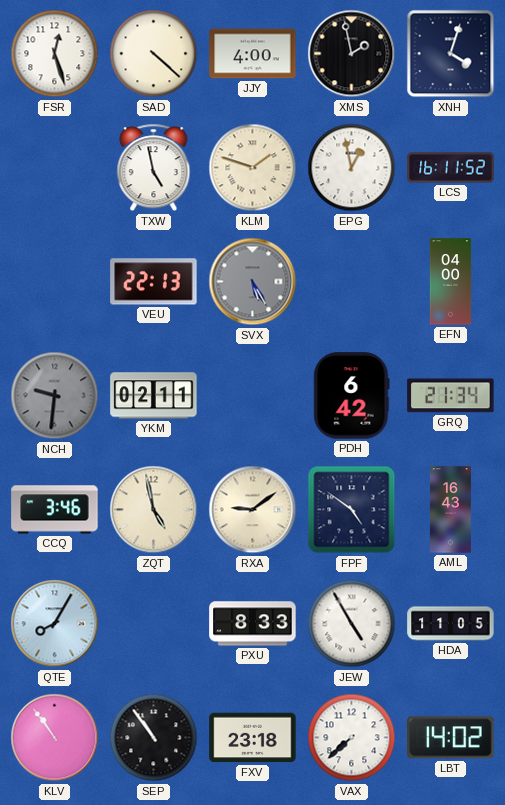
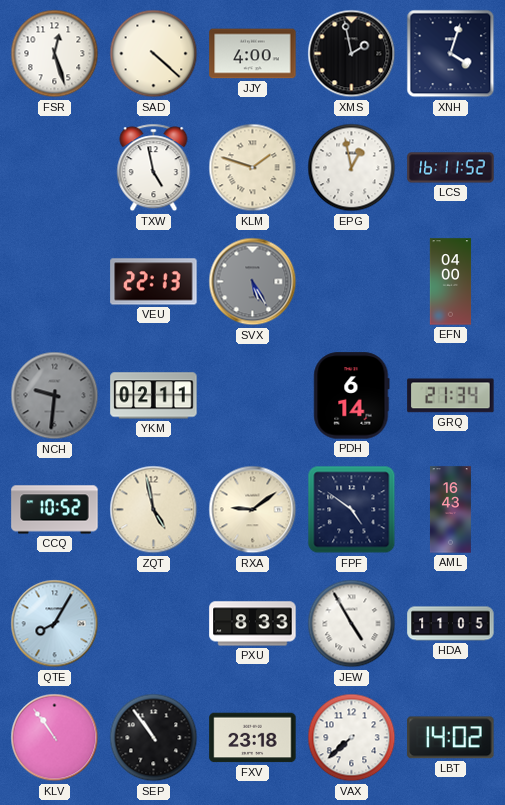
PDH: 6:42 -> 6:14 (352, 396)
CCQ: 3:46 -> 10:52 (55, 510)
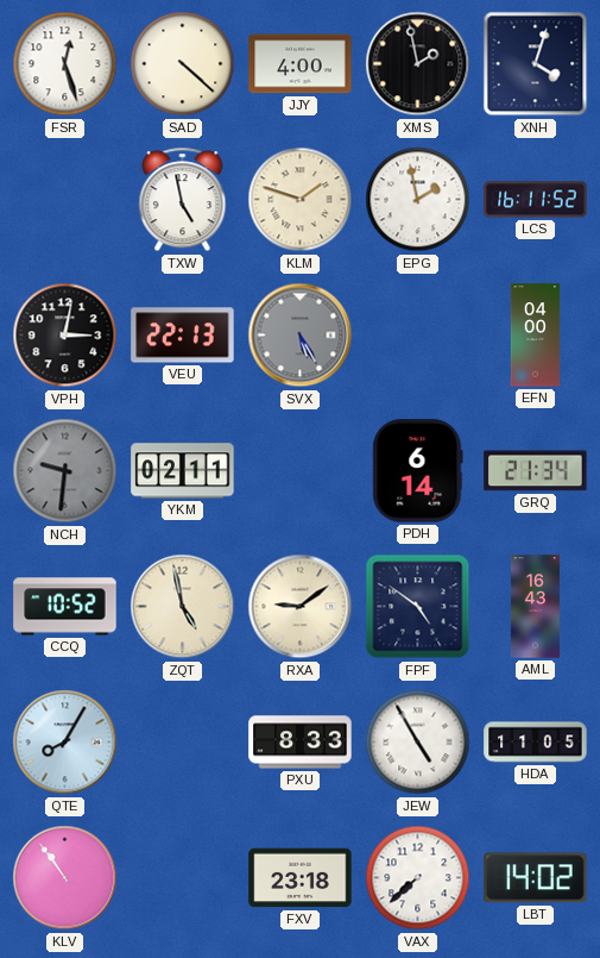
EPG: 12:58 -> 1:58 (418, 200)
VPH: none -> 3:02 (65, 336)
SEP: 10:54 -> none (154, 738)
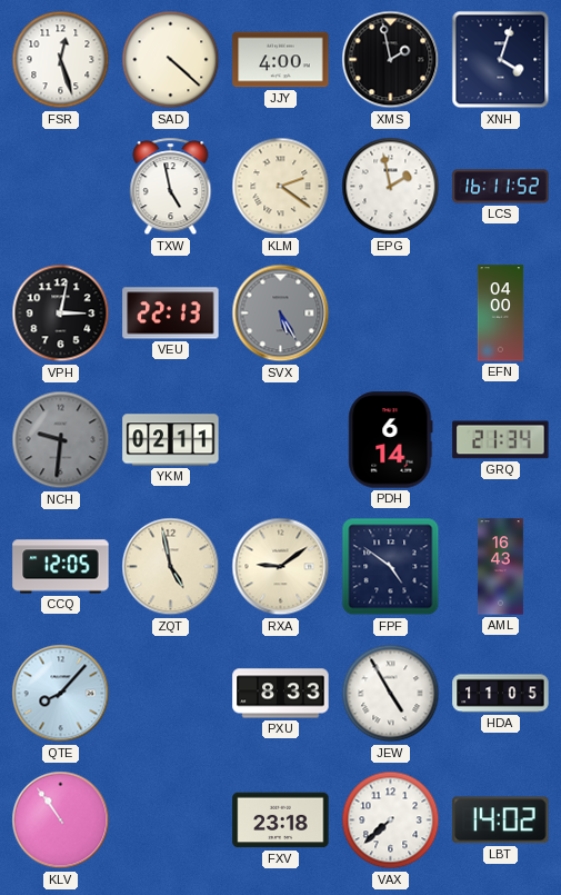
KLM: 1:48 -> 2:21 (281, 187)
CCQ: 10:52 -> 12:05 (61, 567)
QTE: 8:05 -> 8:07 (61, 694)
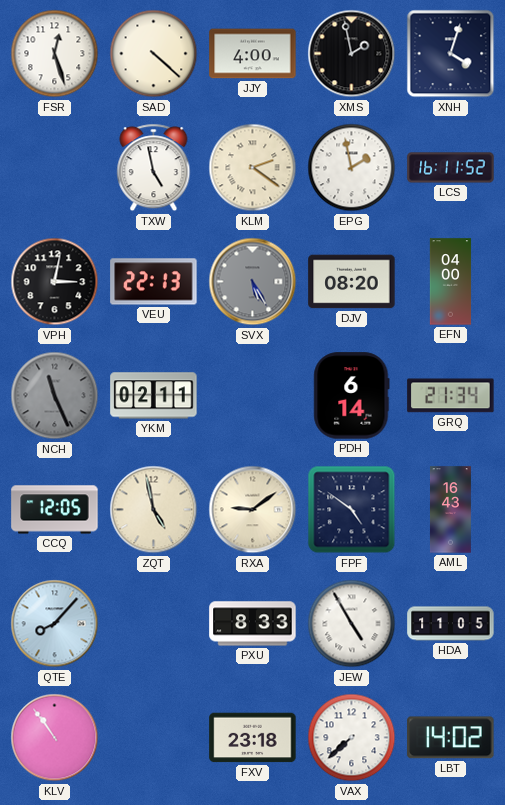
DJV: none -> 08:20 (352, 282)
NCH: 9:31 -> 11:26 (55, 396)
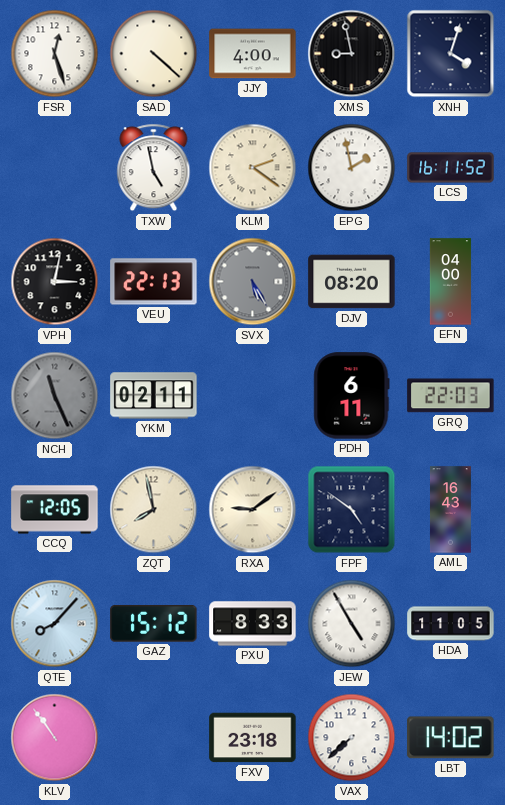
XMS: 1:58 -> 8:58 (352, 54)
PDH: 6:14 -> 6:11 (352, 396)
GRQ: 21:34 -> 22:03 (451, 396)
ZQT: 4:58 -> 7:58 (154, 510)
GAZ: none -> 15:12 (154, 623)
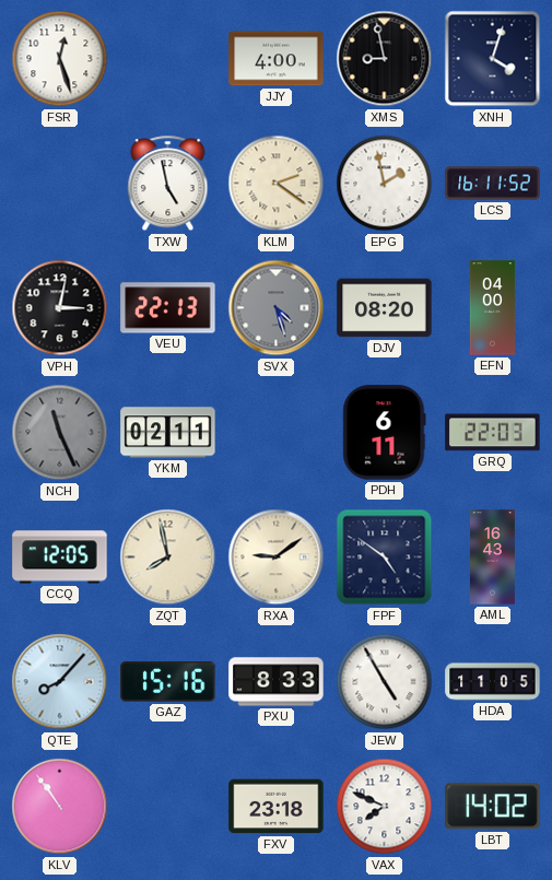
SAD: 4:22 -> none (154, 54)
SVX: 5:25 -> 4:27 (277, 308)
GAZ: 15:12 -> 15:16 (168, 681)
VAX: 7:38 -> 7:49 (385, 807)
